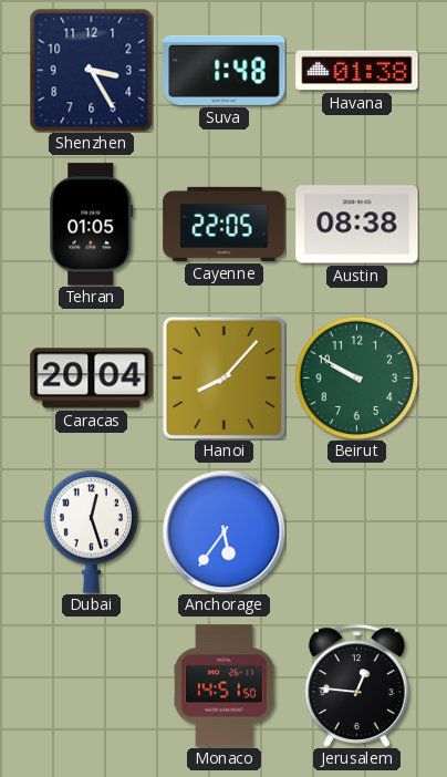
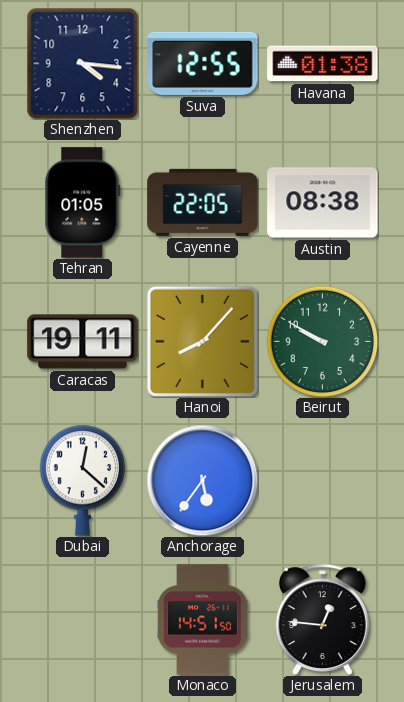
Shenzhen: 3:25 -> 4:16 (82, 63)
Suva: 1:48 -> 12:55 (203, 63)
Caracas: 20:04 -> 19:11 (83, 342)
Dubai: 12:27 -> 12:22 (82, 480)
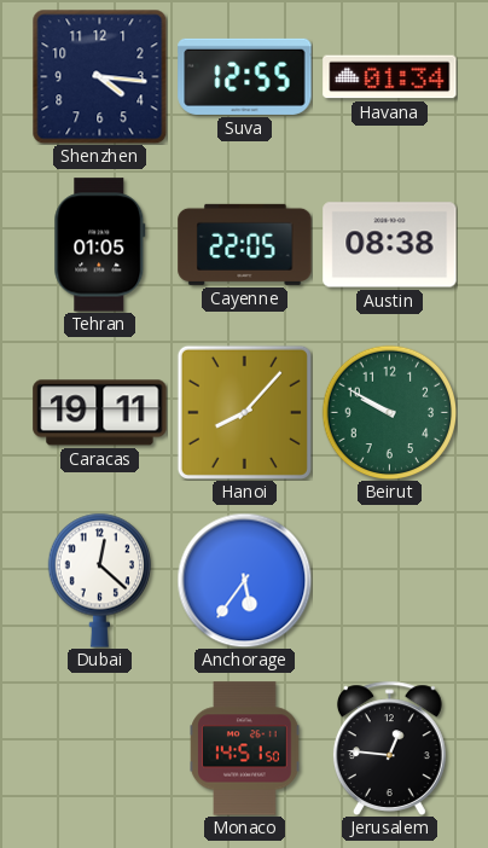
Havana: 01:38 -> 01:34 (390, 77)
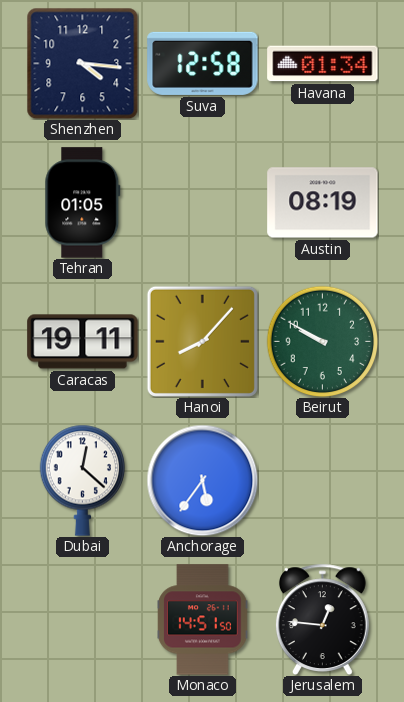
Suva: 12:55 -> 12:58 (203, 63)
Cayenne: 22:05 -> none (245, 244)
Austin: 08:38 -> 08:19 (323, 203)
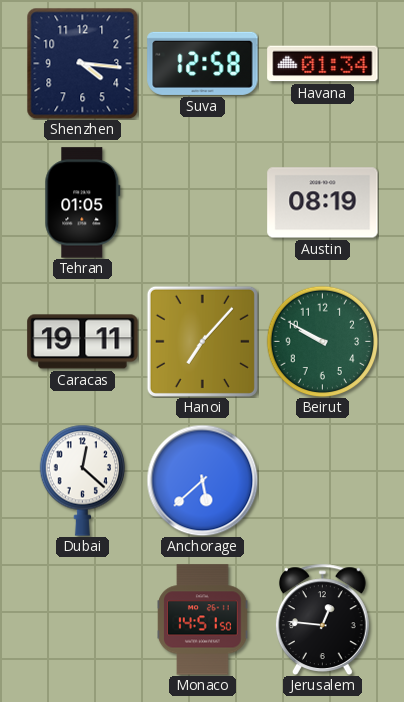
Hanoi: 8:07 -> 7:07 (202, 341)
Anchorage: 5:36 -> 5:38 (202, 480)
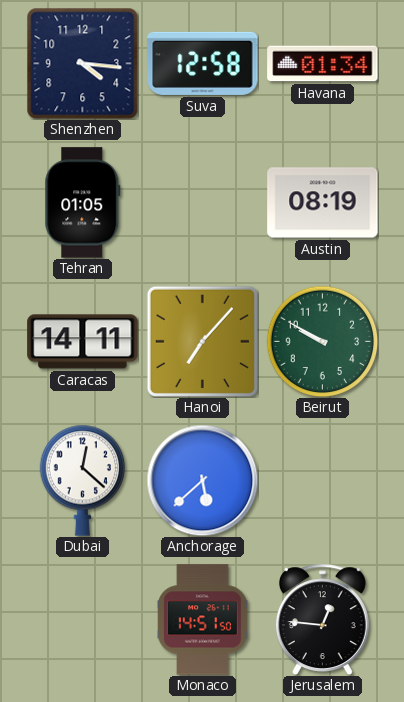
Caracas: 19:11 -> 14:11 (83, 342)
